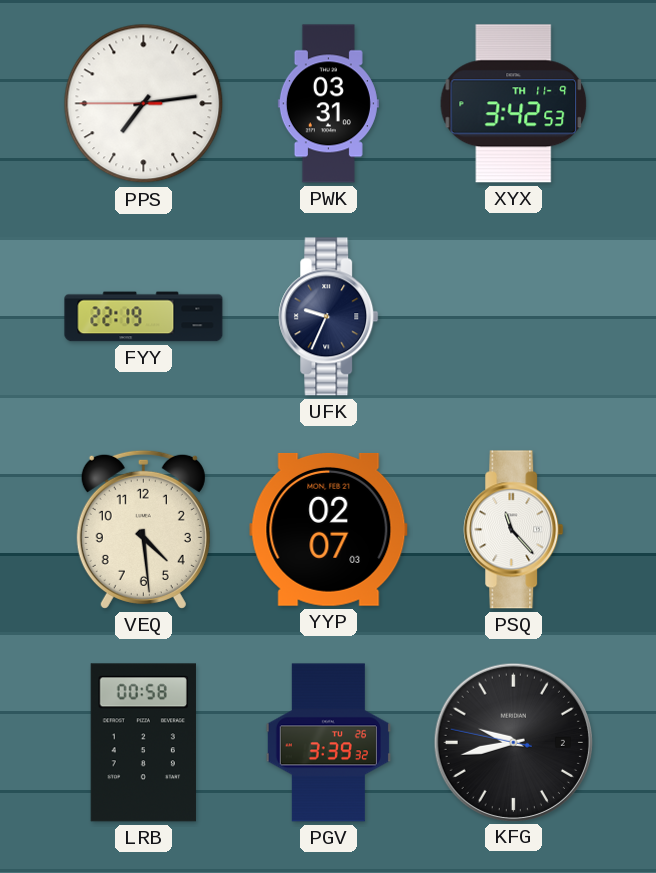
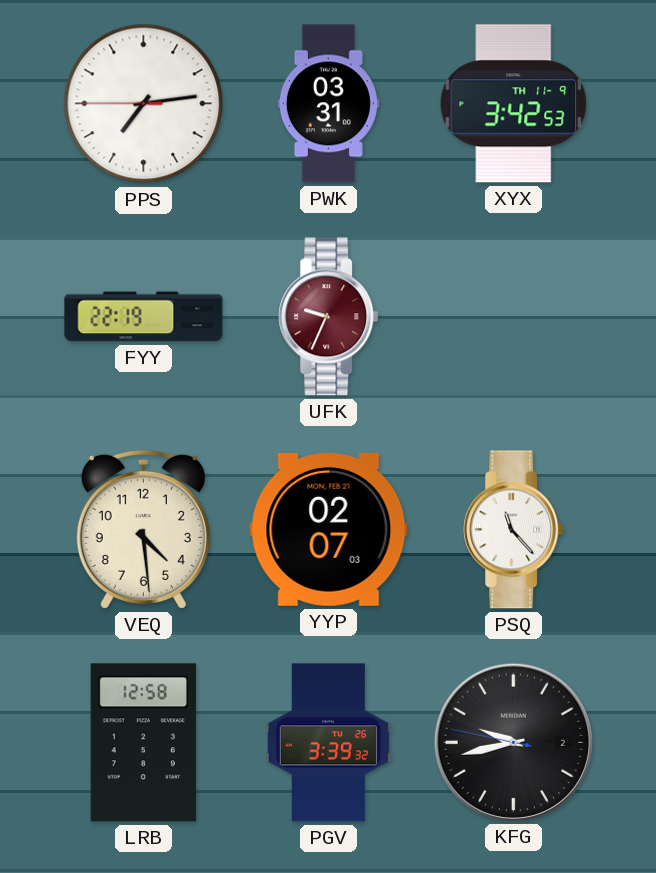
UFK dial: navy -> burgundy (329, 317)
LRB: 00:58 -> 12:58 (143, 743)
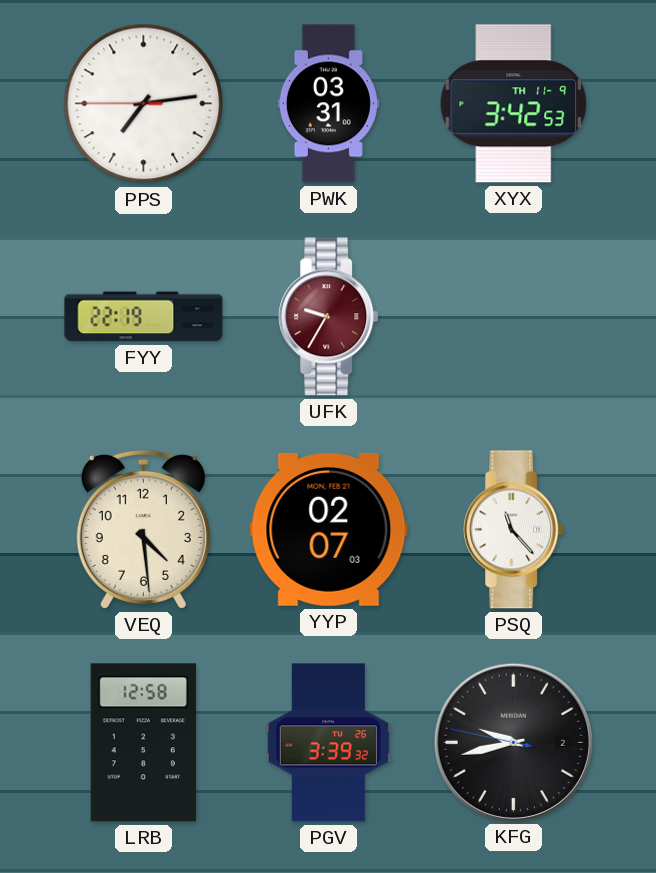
UFK: 9:34 -> 9:35 (329, 317)
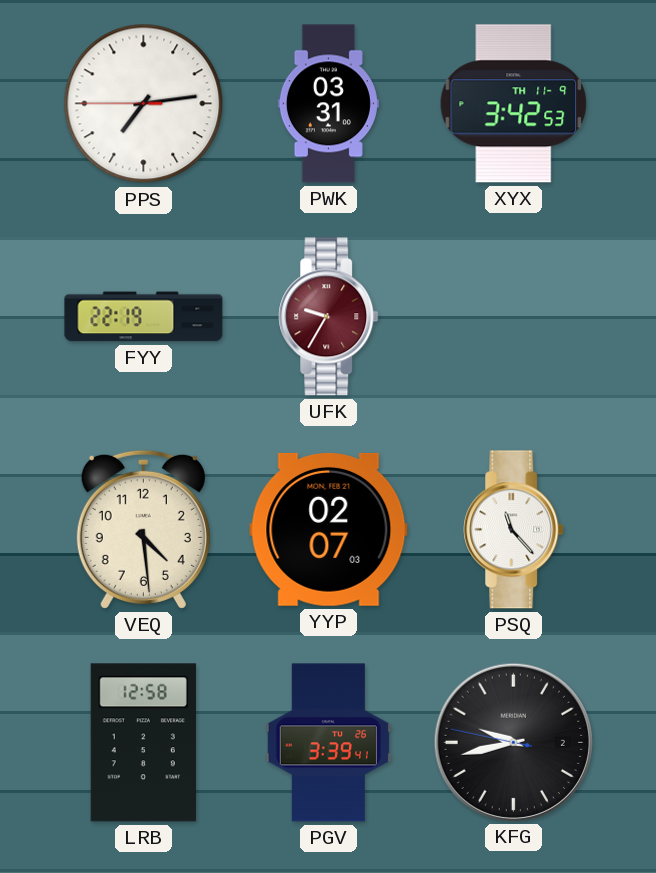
PGV: 3:39:32 -> 3:39:41 (328, 743)
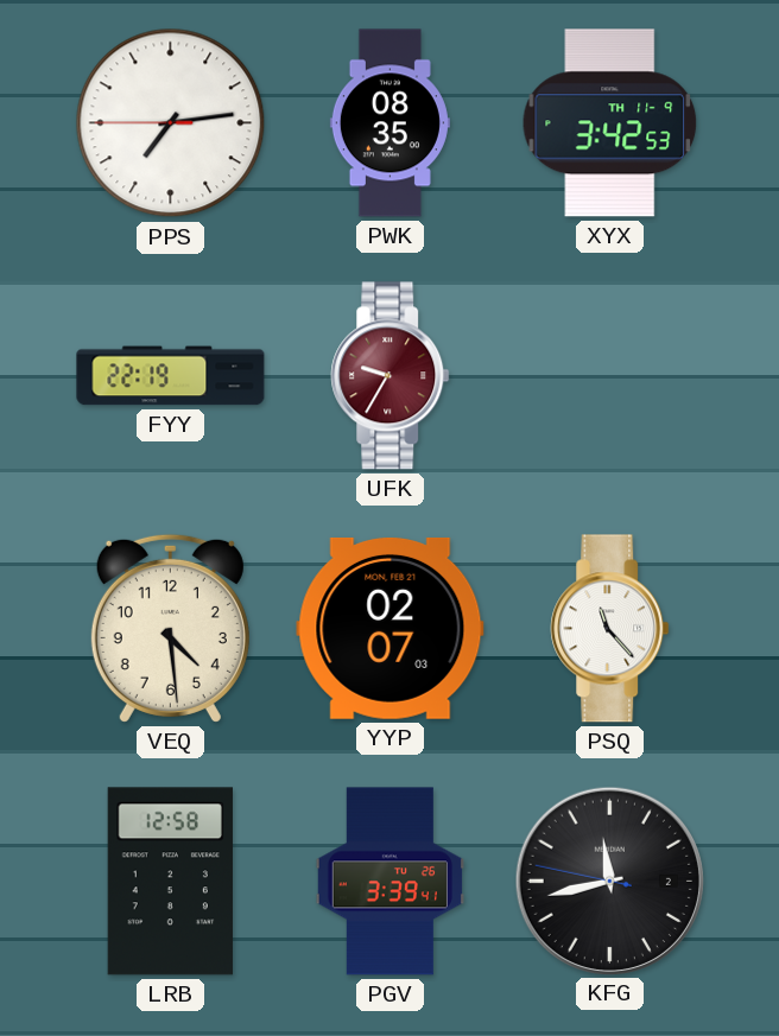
PWK: 03:31 -> 08:35 (389, 123)
KFG: 9:42 -> 11:42 (609, 881)
